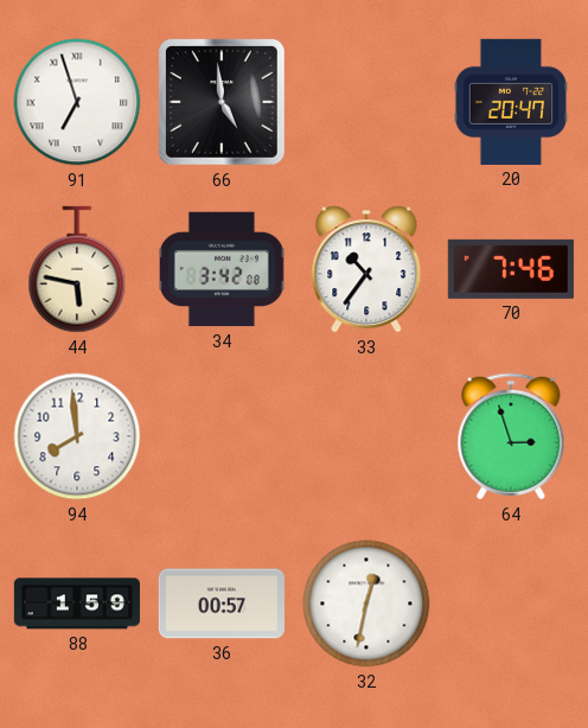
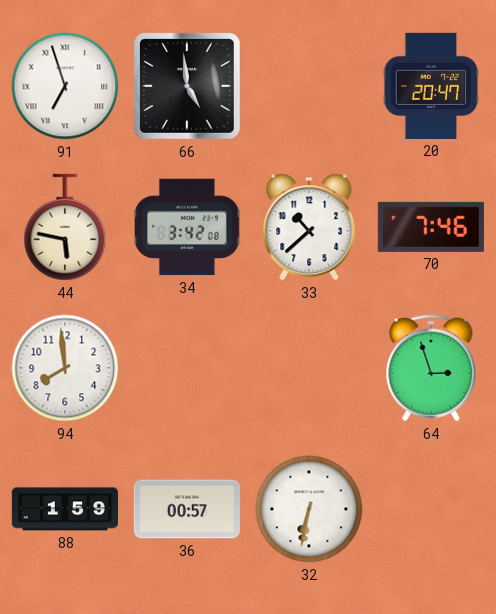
33: 10:36 -> 10:38 (309, 227)
32: 12:32 -> 6:32 (309, 509)
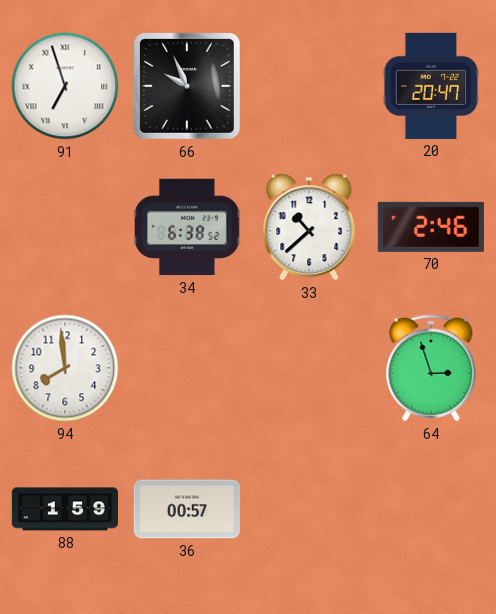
66: 4:59 -> 9:56 (187, 86)
44: 5:47 -> none (65, 227)
34: 3:42 -> 6:38 (187, 227)
70: 7:46 -> 2:46 (431, 227)
32: 6:32 -> none (309, 509)
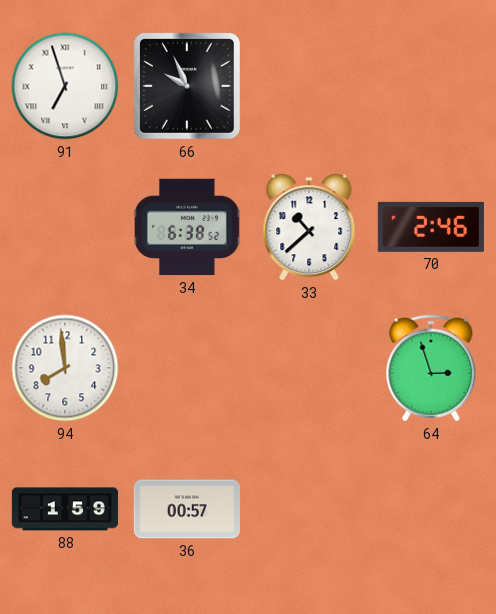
20: 20:47 -> none (431, 86)
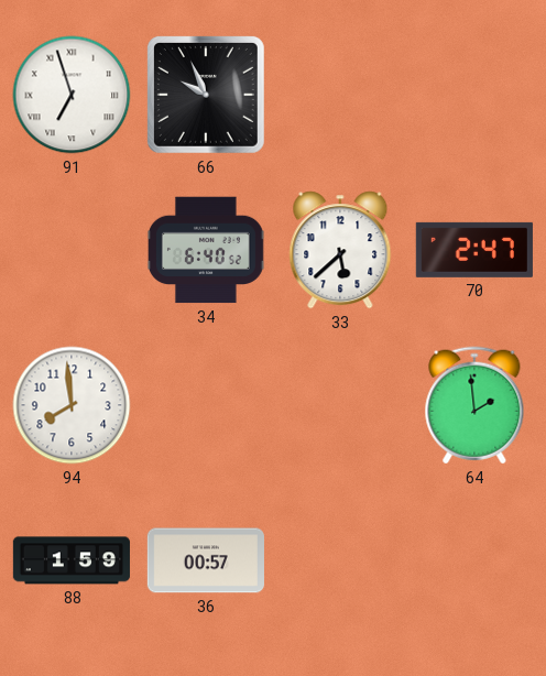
34: 6:38 -> 6:40 (206, 250)
33: 10:38 -> 5:38 (340, 250)
70: 2:46 -> 2:47 (474, 250)
64: 2:57 -> 1:59 (474, 405)
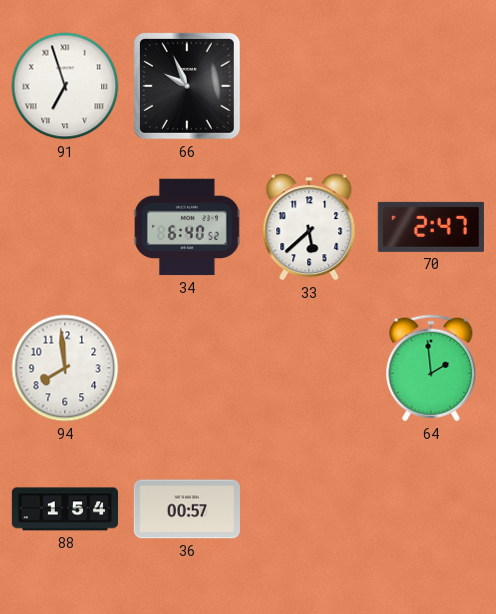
88: 1:59 -> 1:54 (65, 509)
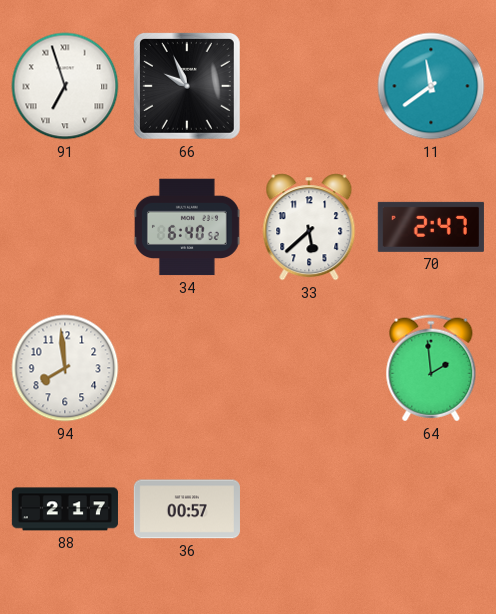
11: none -> 11:39 (431, 86)
88: 1:54 -> 2:17 (65, 509)
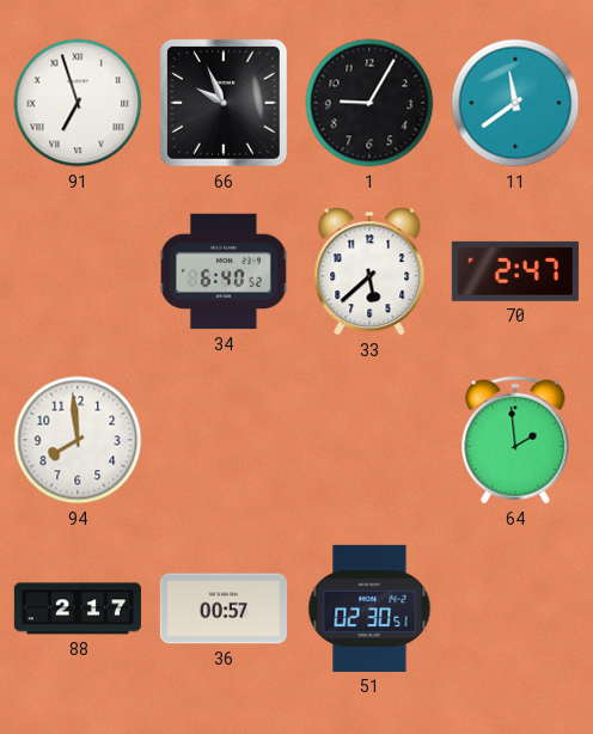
1: none -> 9:05 (369, 103)
51: none -> 02:30 (369, 608)
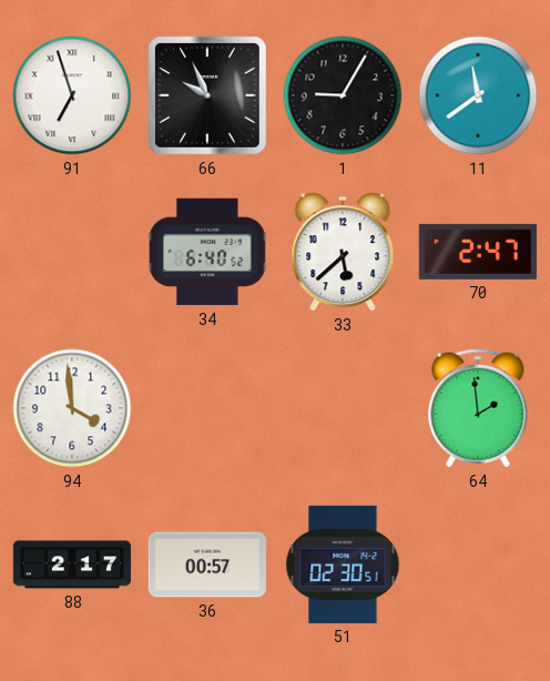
94: 7:59 -> 3:59 (72, 408)
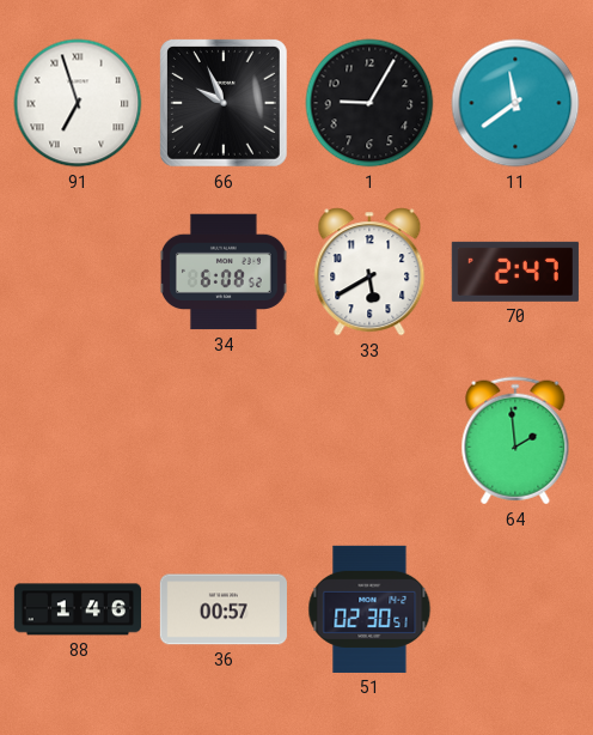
34: 6:40 -> 6:08 (224, 272)
33: 5:38 -> 5:40 (369, 272)
94: 3:59 -> none (72, 408)
88: 2:17 -> 1:46 (78, 609)
